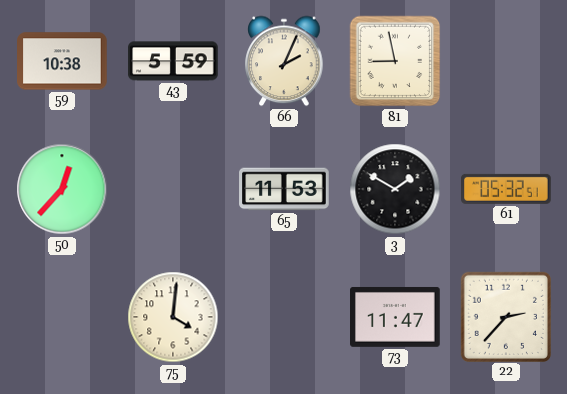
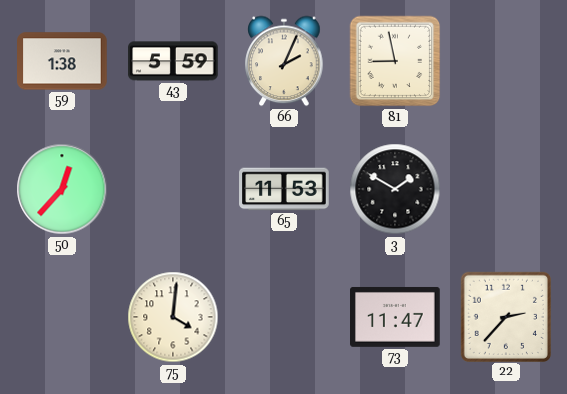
59: 10:38 -> 1:38 (62, 61)
61: 05:32 -> none (507, 189)
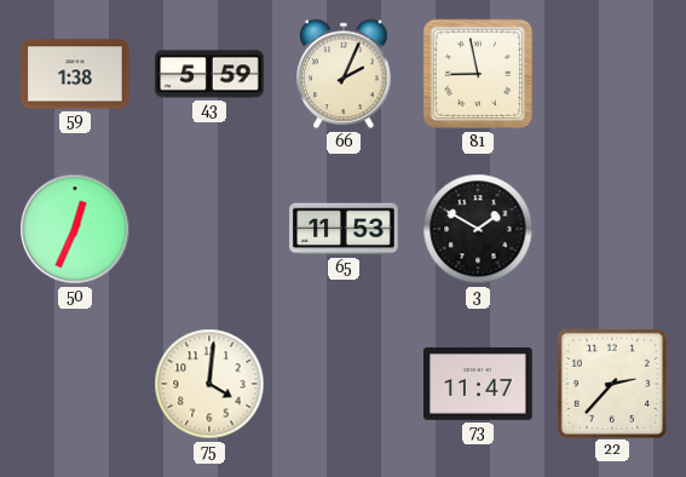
50: 12:37 -> 12:34 (75, 229)
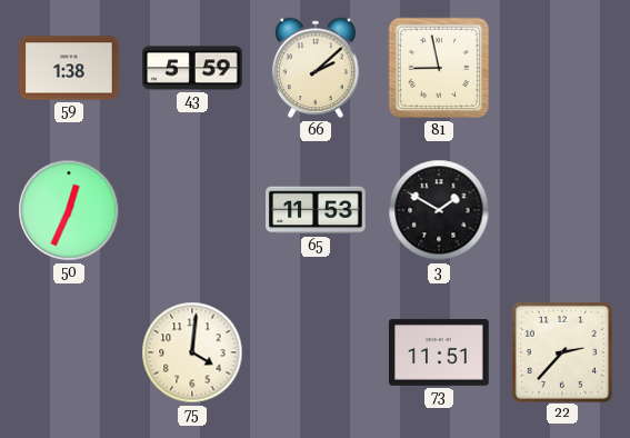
66: 2:04 -> 2:08 (316, 68)
73: 11:47 -> 11:51 (439, 352)
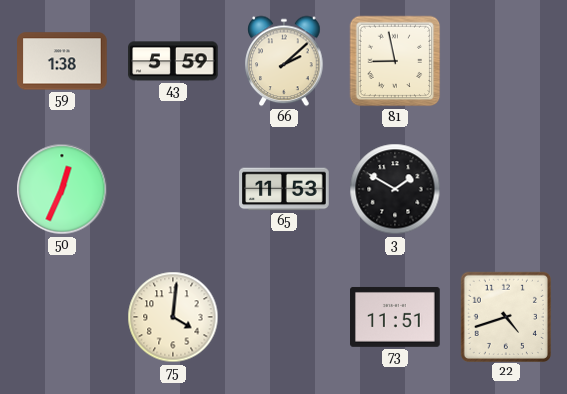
22: 2:37 -> 4:42 (505, 316)
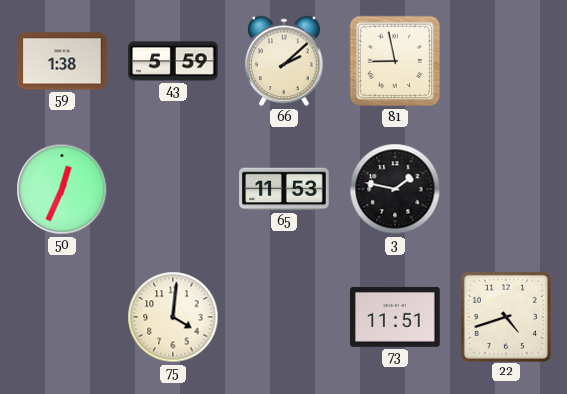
3: 1:50 -> 1:47 (395, 189)
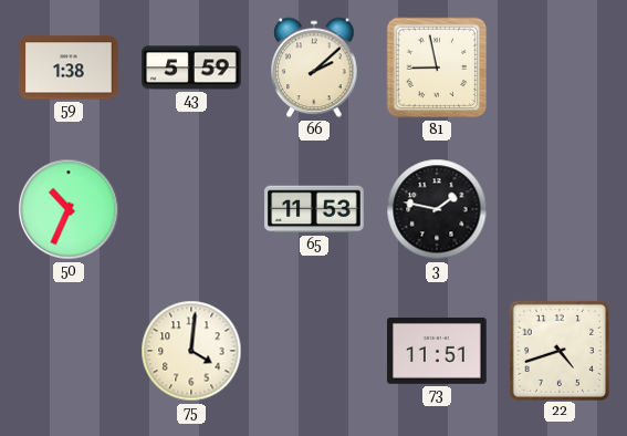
50: 12:34 -> 10:34 (69, 209)
